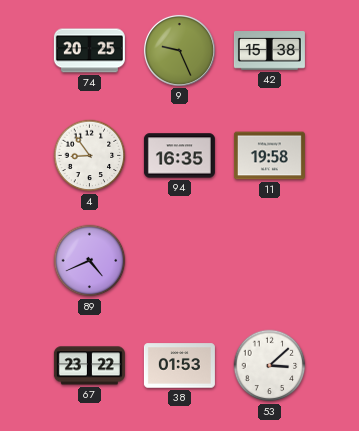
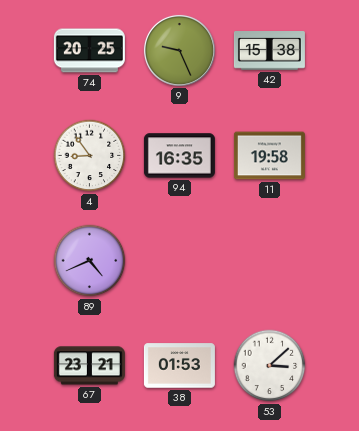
67: 23:22 -> 23:21 (89, 366)
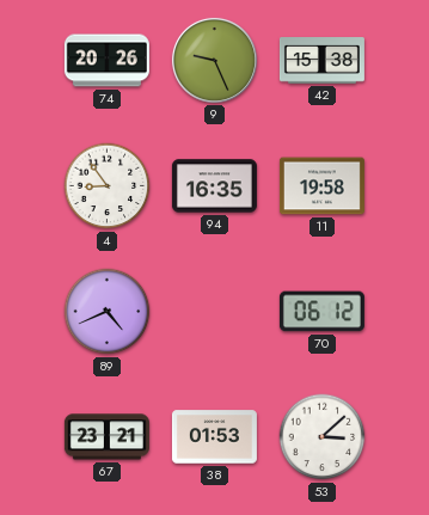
74: 20:25 -> 20:26 (106, 61)
70: none -> 06:12 (321, 312)
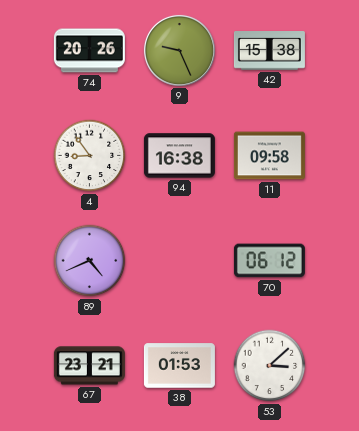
94: 16:35 -> 16:38 (179, 156)
11: 19:58 -> 09:58 (269, 156)
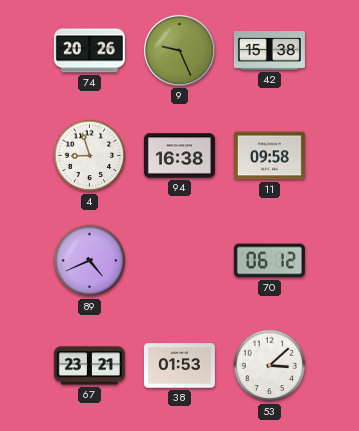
4: 8:54 -> 8:57 (90, 156)
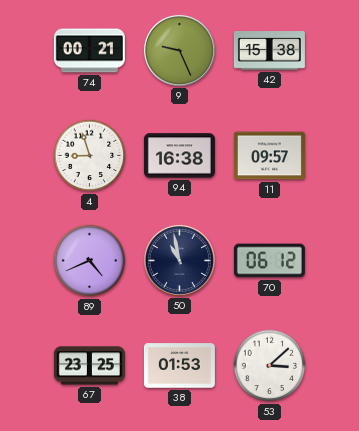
74: 20:26 -> 00:21 (89, 51)
11: 09:58 -> 09:57 (269, 156)
50: none -> 10:58 (179, 260)
67: 23:21 -> 23:25 (89, 366)
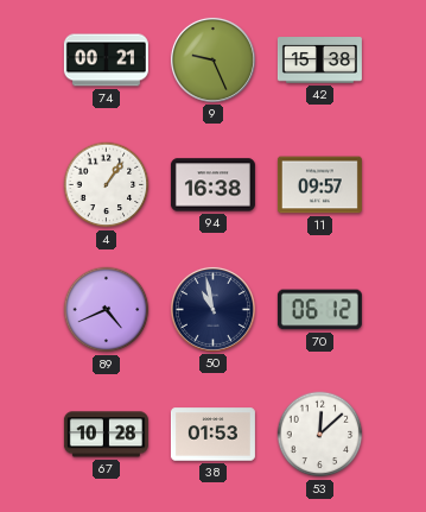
4: 8:57 -> 1:06 (107, 185)
67: 23:25 -> 10:28 (106, 435)
53: 3:08 -> 12:08 (320, 435)
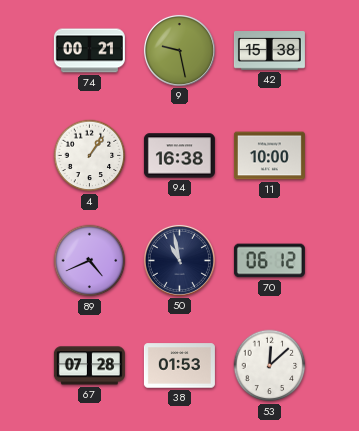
9: 9:26 -> 9:28 (179, 50)
11: 09:57 -> 10:00 (269, 156)
67: 10:28 -> 07:28 (89, 366)
